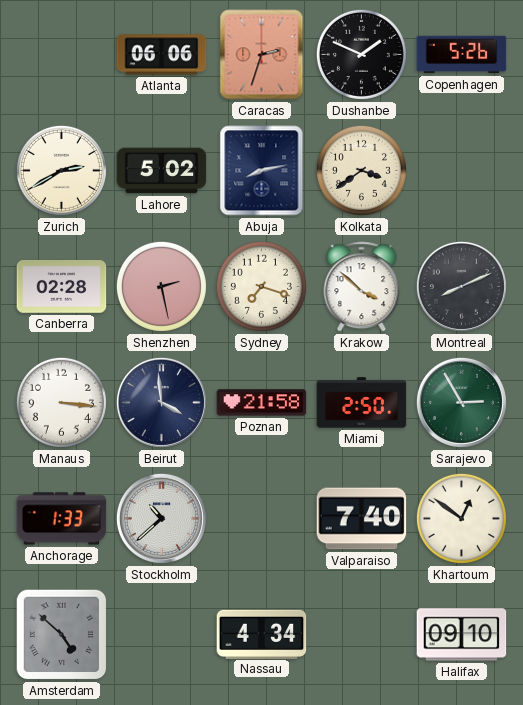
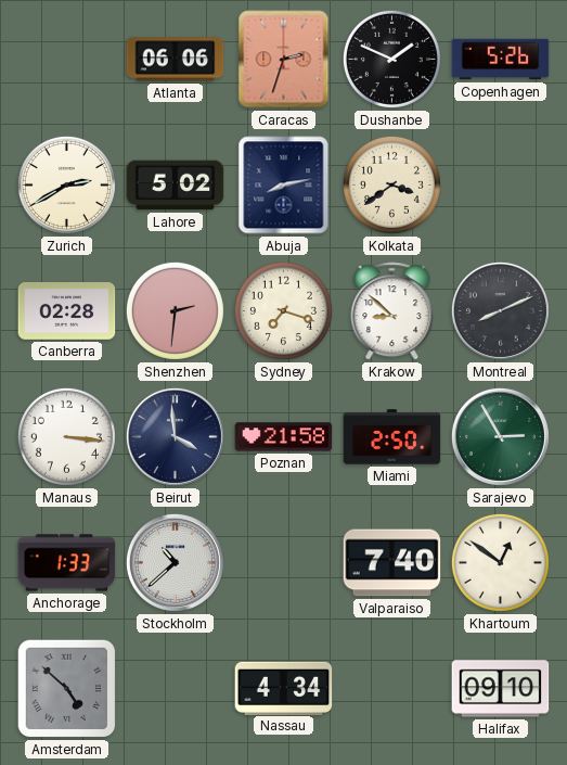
Shenzhen: 2:28 -> 2:31 (175, 310)
Krakow: 3:52 -> 8:52 (392, 311)
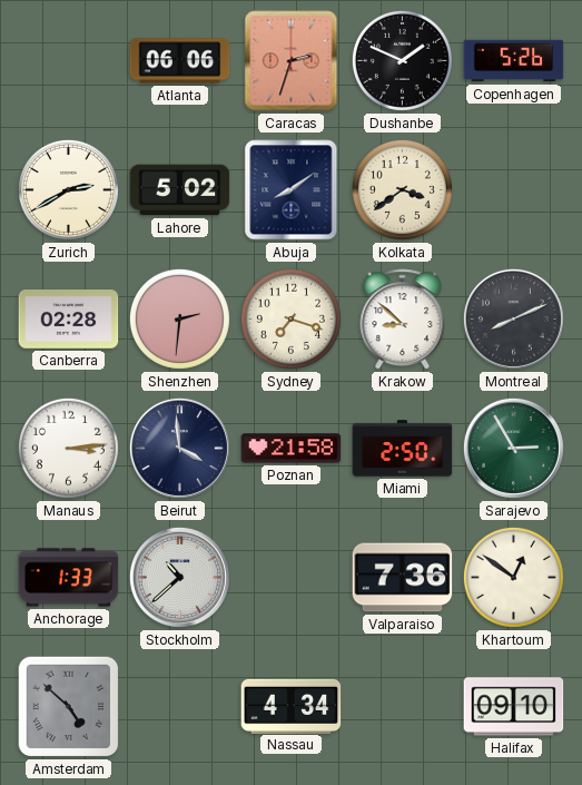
Abuja: 8:13 -> 8:09 (292, 190)
Manaus: 3:16 -> 3:14 (68, 448)
Valparaiso: 7:40 -> 7:36 (403, 578)
